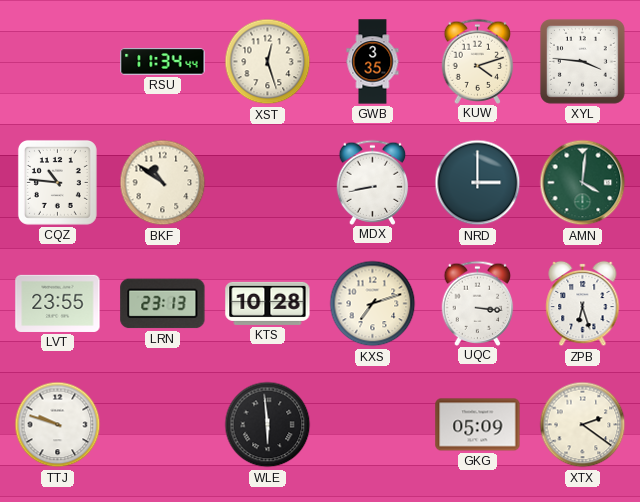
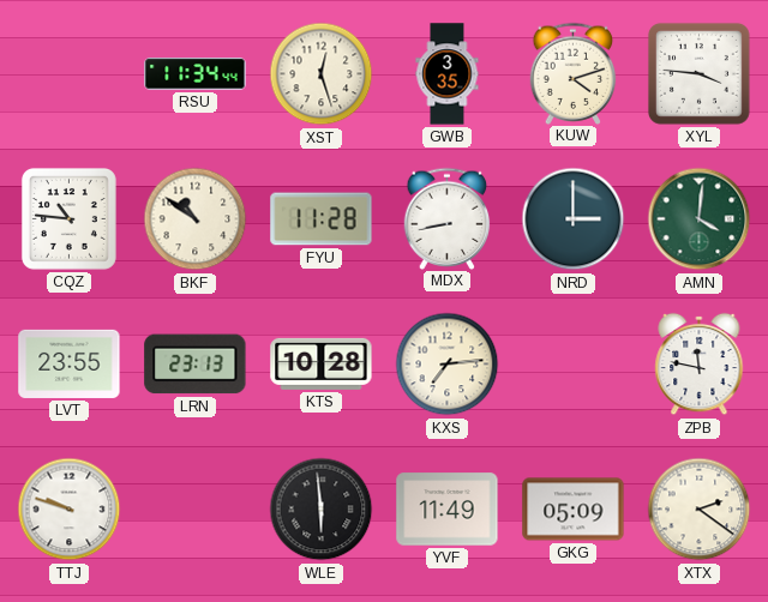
FYU: none -> 11:28 (322, 219)
KXS: 7:12 -> 7:14 (448, 365)
UQC: 3:16 -> none (478, 303)
ZPB: 6:27 -> 11:47 (700, 365)
YVF: none -> 11:49 (448, 510)
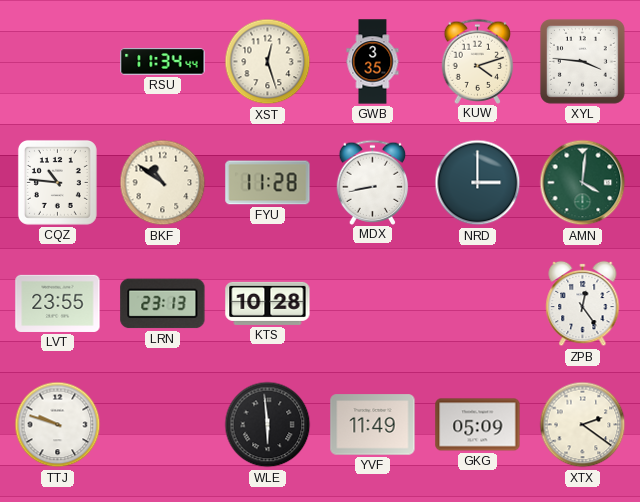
KXS: 7:14 -> none (448, 365)
ZPB: 11:47 -> 12:24 (583, 304)
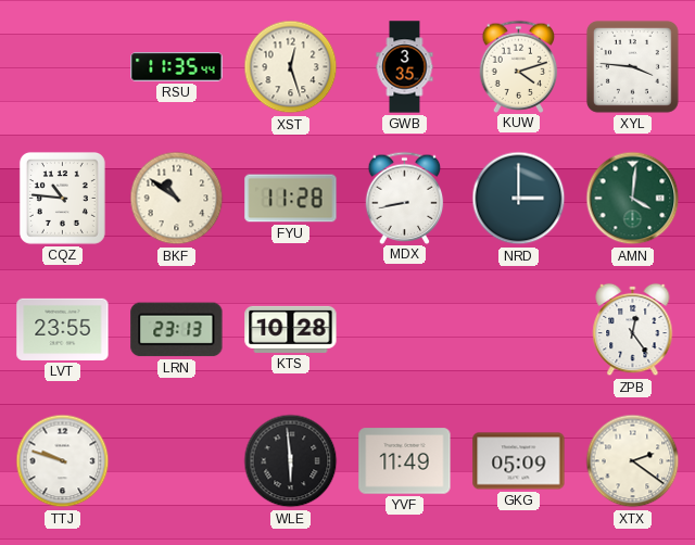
RSU: 11:34 -> 11:35 (177, 67)
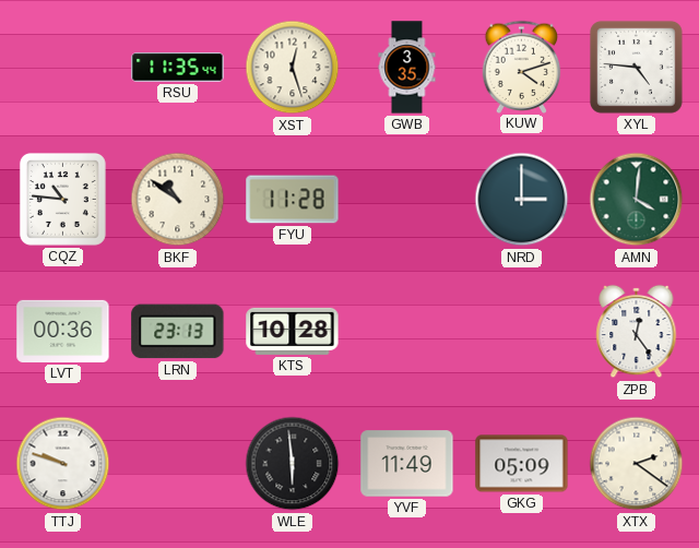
XYL: 3:46 -> 4:46 (636, 67)
MDX: 8:43 -> none (405, 198)
LVT: 23:55 -> 00:36 (63, 331)
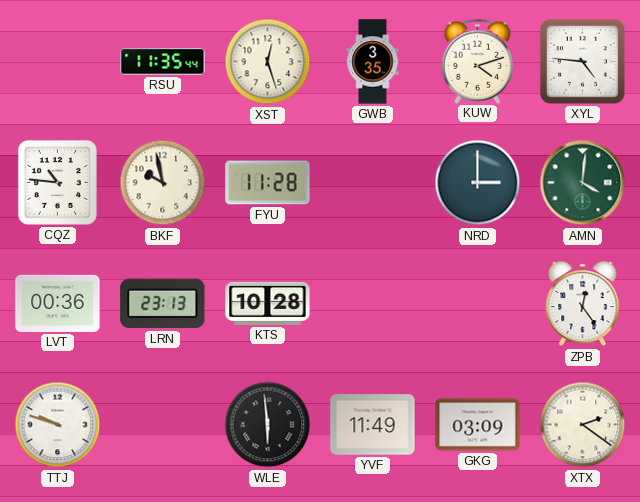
BKF: 10:51 -> 9:58 (163, 183)
GKG: 05:09 -> 03:09 (478, 425)
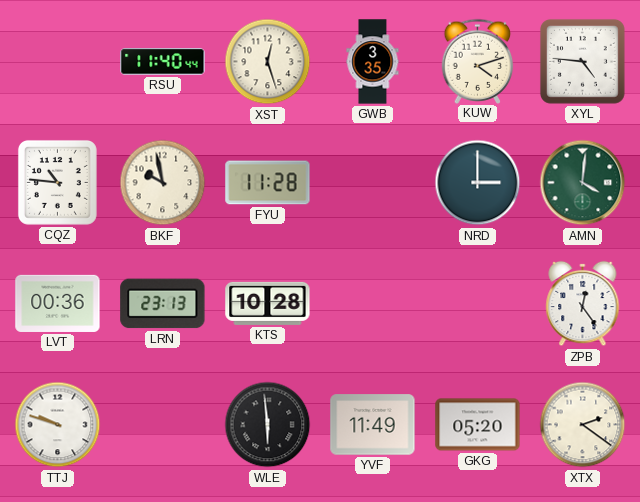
RSU: 11:35 -> 11:40 (163, 62)
GKG: 03:09 -> 05:20 (478, 425)
